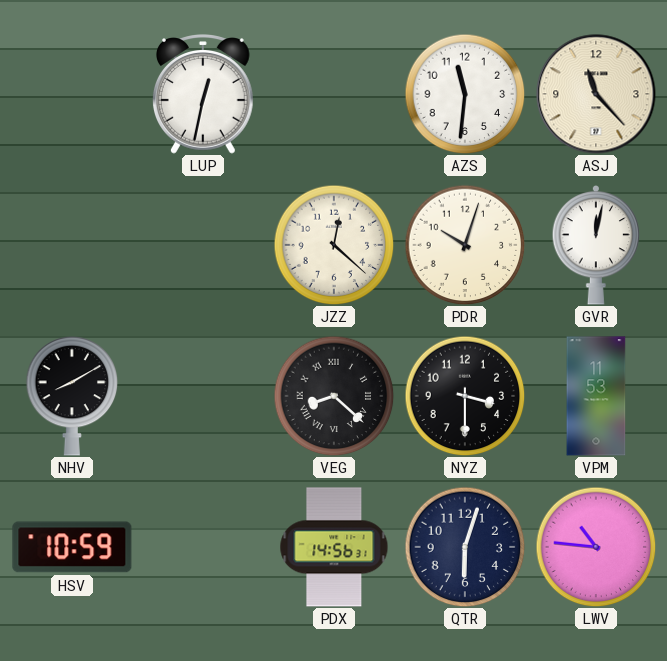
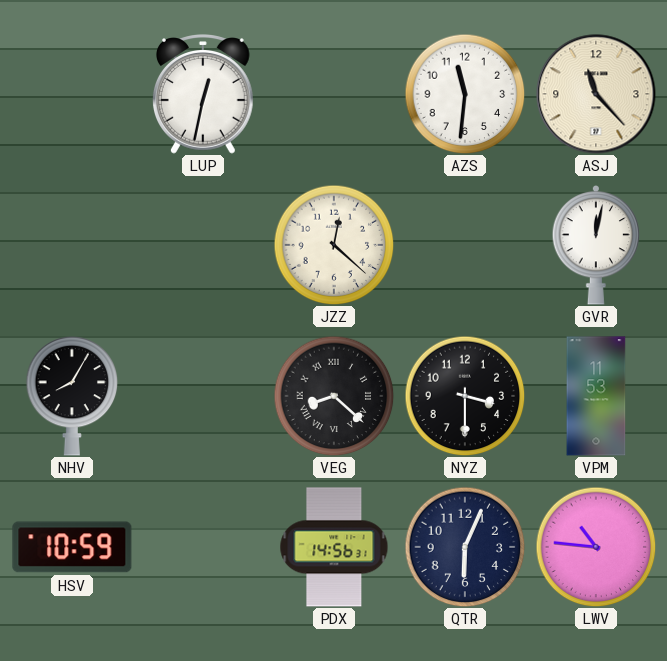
PDR: 10:03 -> none (465, 245)
NHV: 8:10 -> 8:05 (72, 396)
QTR: 6:03 -> 6:04 (465, 547)
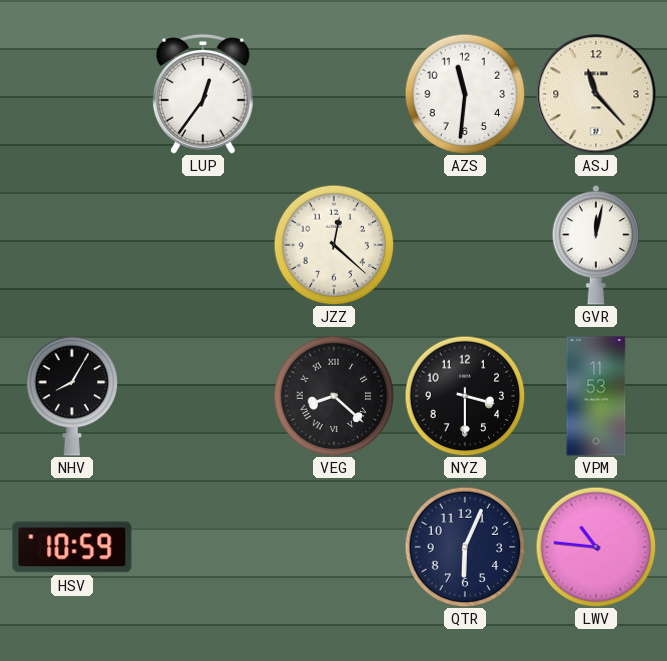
LUP: 12:32 -> 12:36 (204, 94)
PDX: 14:56 -> none (334, 547)
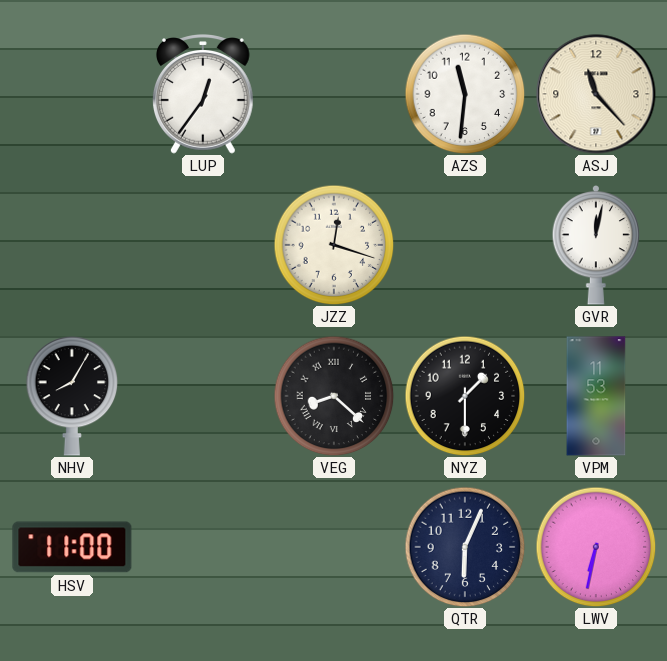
JZZ: 12:22 -> 12:18 (334, 245)
NYZ: 3:30 -> 1:30 (465, 396)
HSV: 10:59 -> 11:00 (72, 547)
LWV: 10:46 -> 6:32 (596, 547)
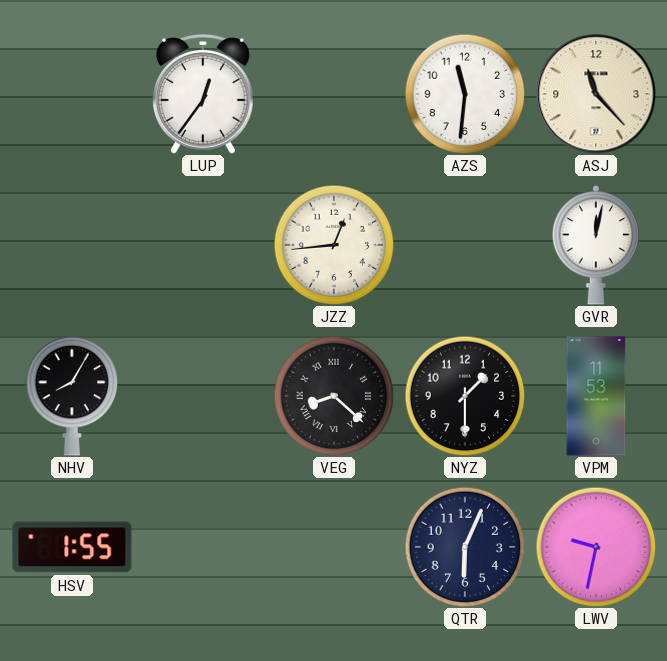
JZZ: 12:18 -> 12:44 (334, 245)
HSV: 11:00 -> 1:55 (72, 547)
LWV: 6:32 -> 9:32 (596, 547)
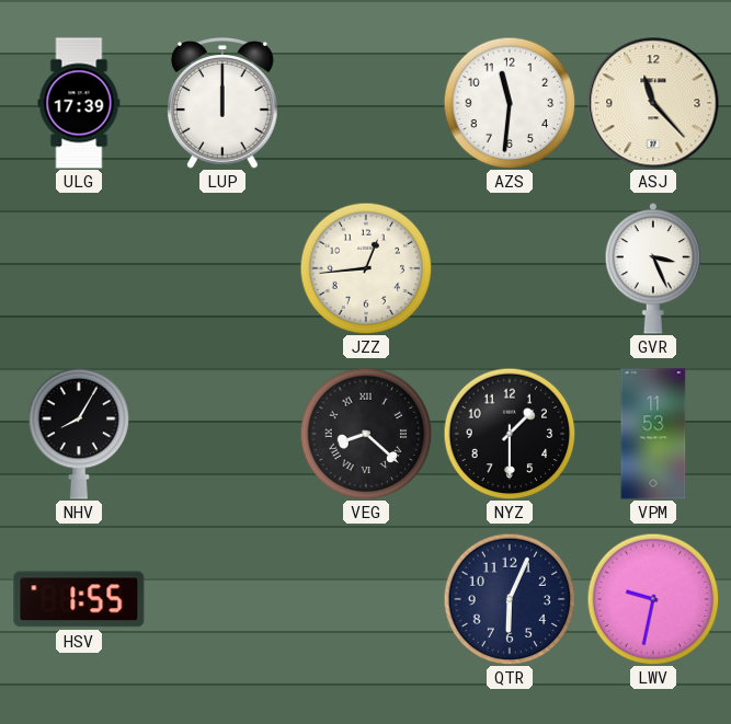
ULG: none -> 17:39 (79, 103)
LUP: 12:36 -> 12:00 (224, 103)
GVR: 12:02 -> 3:26 (653, 268)
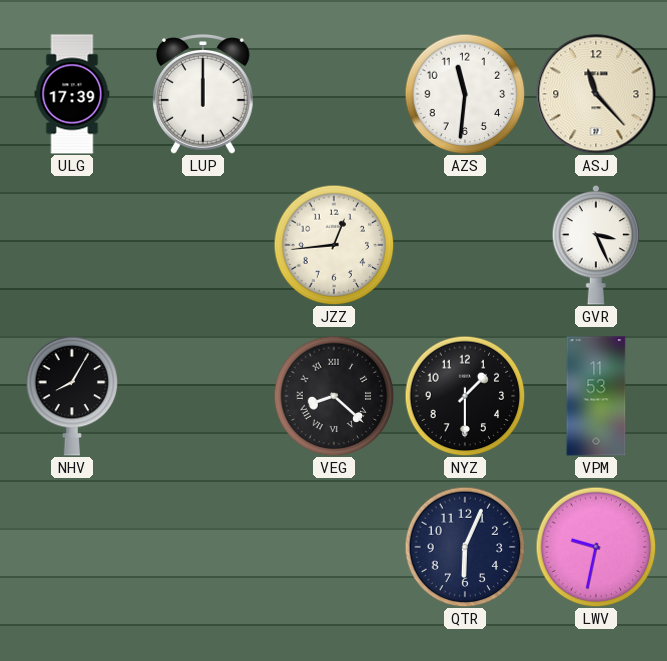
HSV: 1:55 -> none (79, 599)
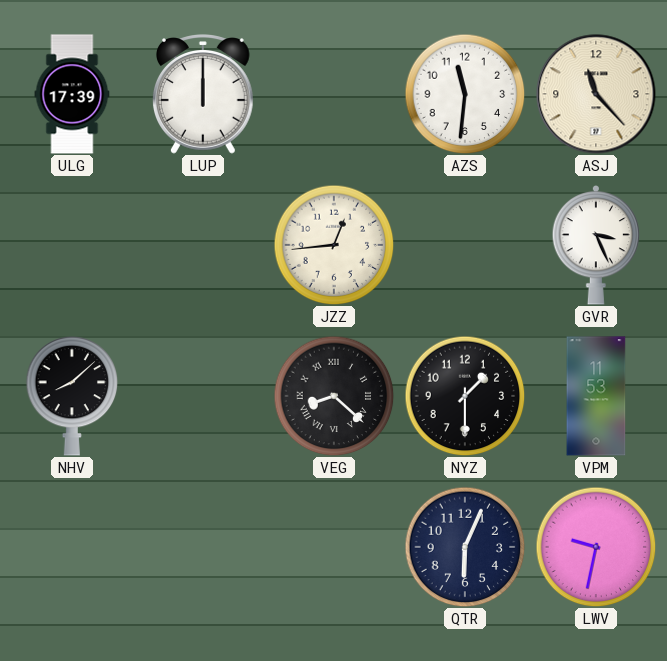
NHV: 8:05 -> 8:08 (72, 396)
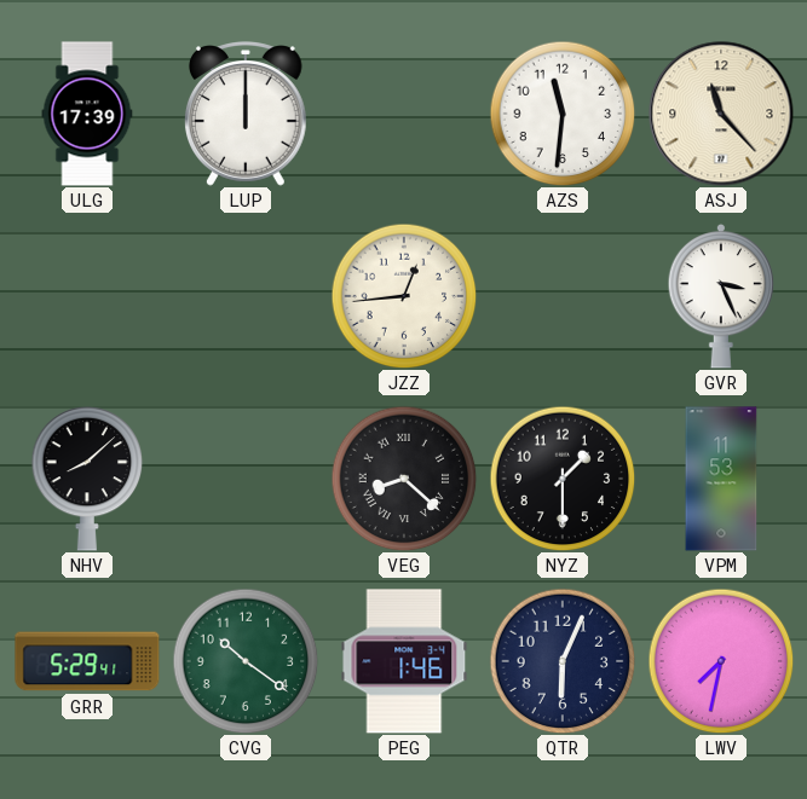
GRR: none -> 5:29 (87, 661)
CVG: none -> 10:21 (246, 661)
PEG: none -> 1:46 (404, 661)
LWV: 9:32 -> 7:32 (721, 661)
